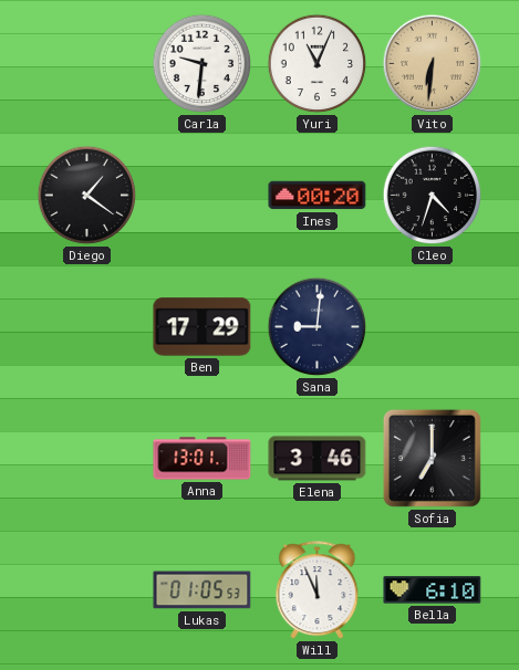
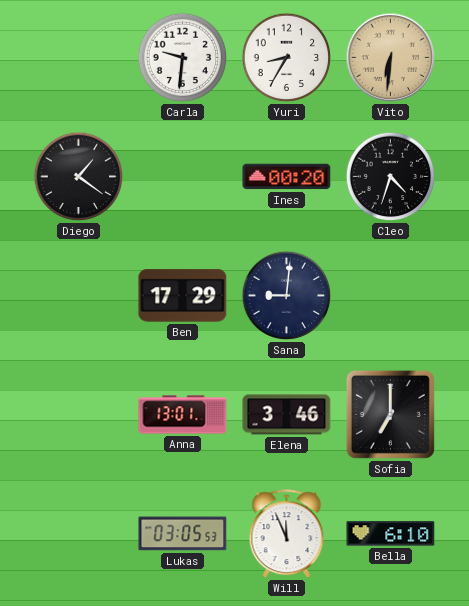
Yuri: 11:04 -> 8:35 (287, 58)
Lukas: 01:05 -> 03:05 (183, 534)
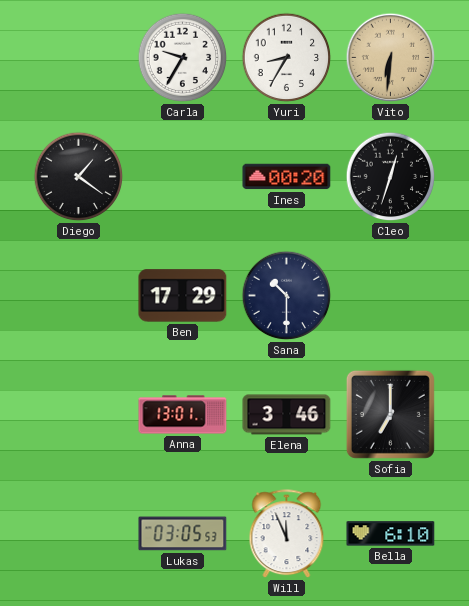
Carla: 9:31 -> 9:35 (183, 58)
Cleo: 4:33 -> 12:33 (391, 177)
Sana: 9:01 -> 10:30 (287, 296)
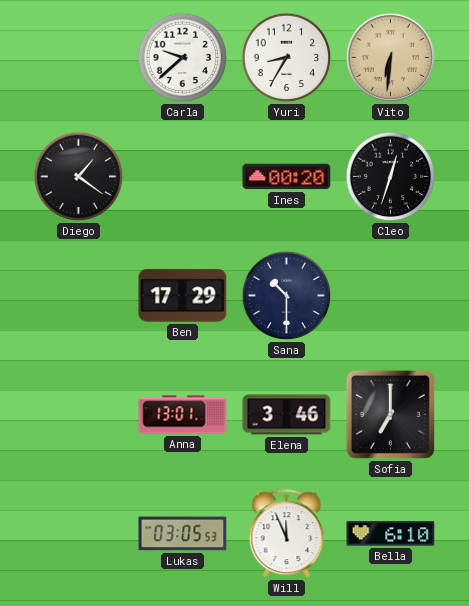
Carla: 9:35 -> 9:38 (183, 58)
